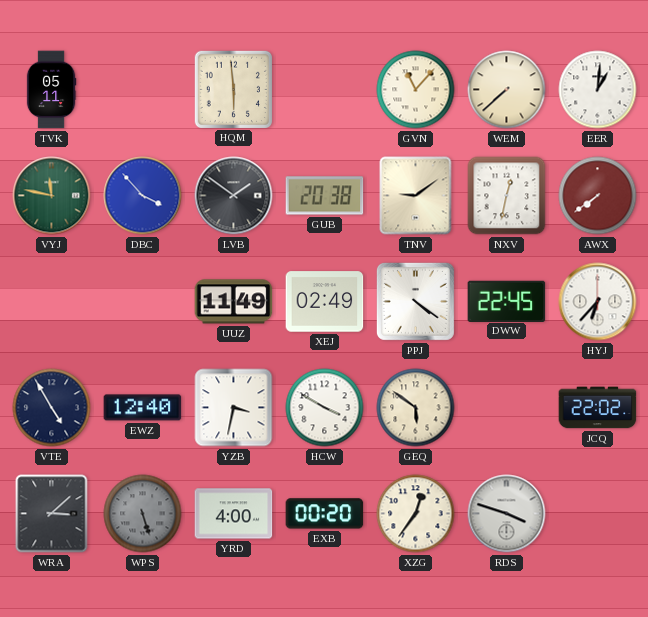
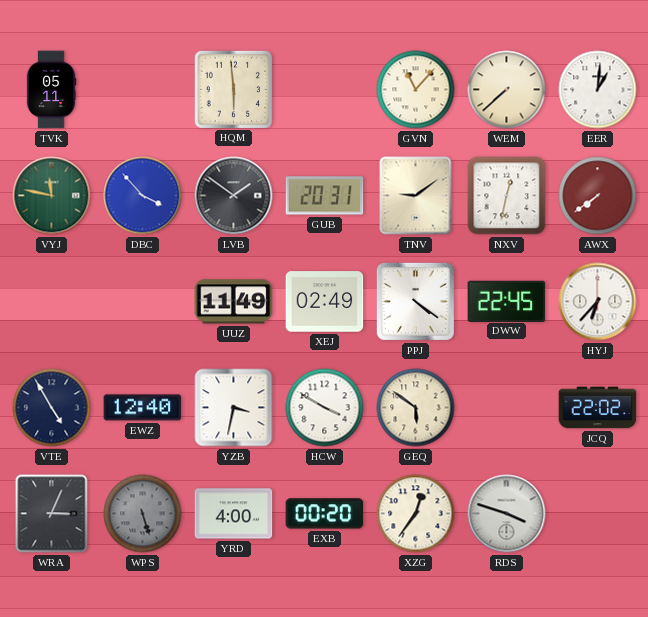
GUB: 20:38 -> 20:31 (325, 196)
WRA: 3:08 -> 3:04 (52, 514)
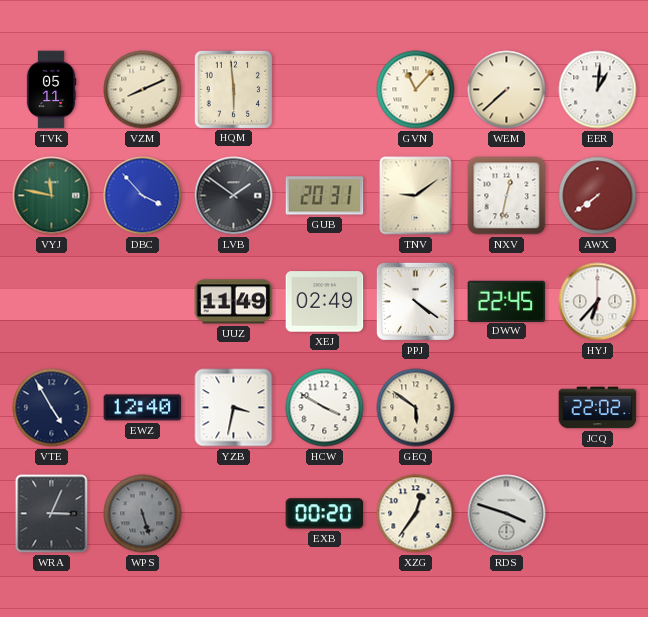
VZM: none -> 8:11 (143, 90)
YRD: 4:00 -> none (234, 514)
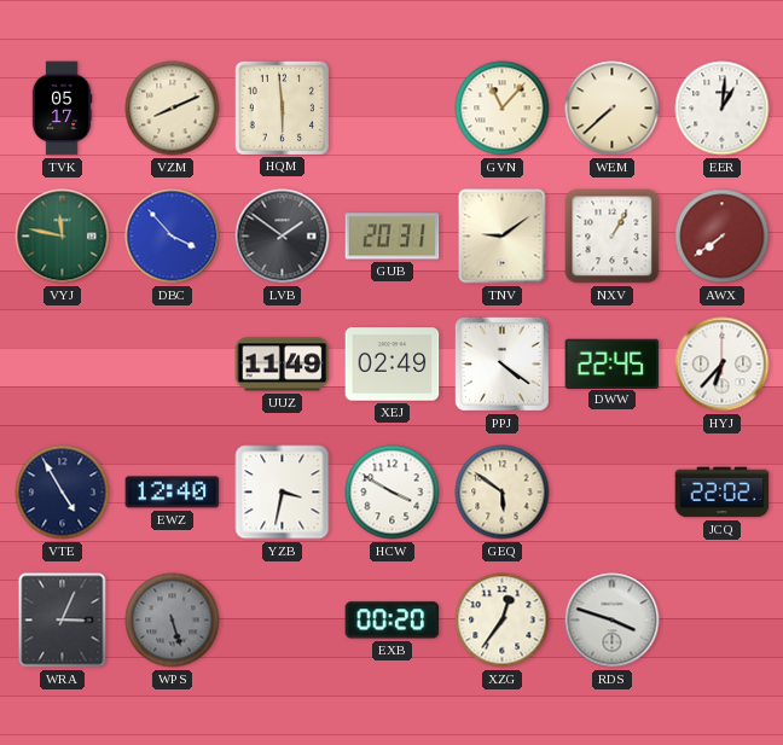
TVK: 05:11 -> 05:17 (62, 109)
NXV: 12:32 -> 1:05 (613, 237)
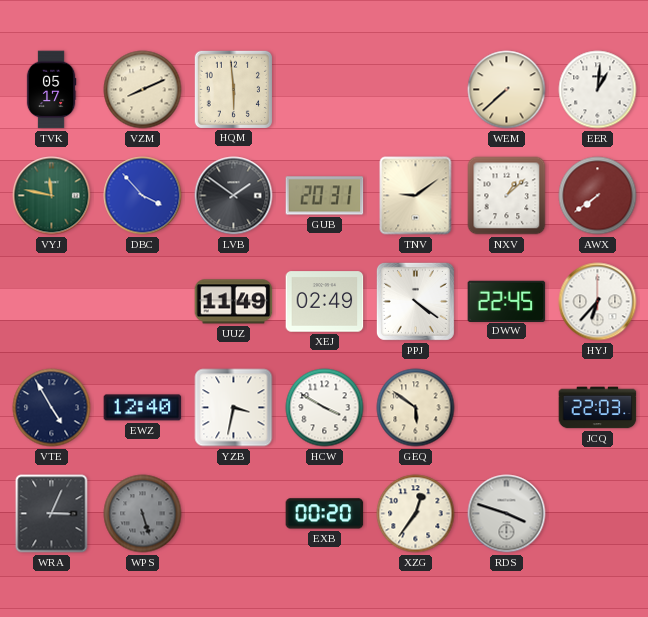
GVN: 11:07 -> none (503, 109)
NXV: 1:05 -> 1:08 (507, 196)
JCQ: 22:02 -> 22:03 (598, 408)
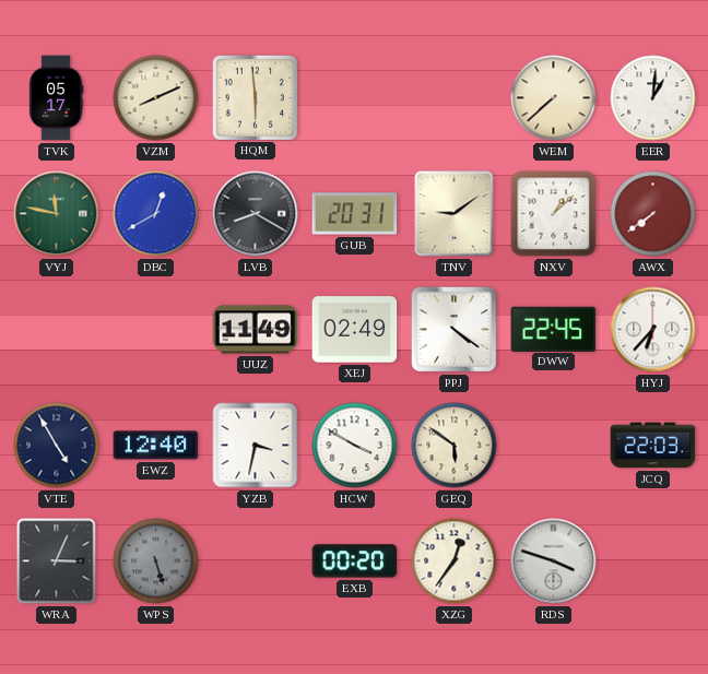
DBC: 3:53 -> 12:40 (156, 214)
LVB: 1:51 -> 8:20 (256, 214)
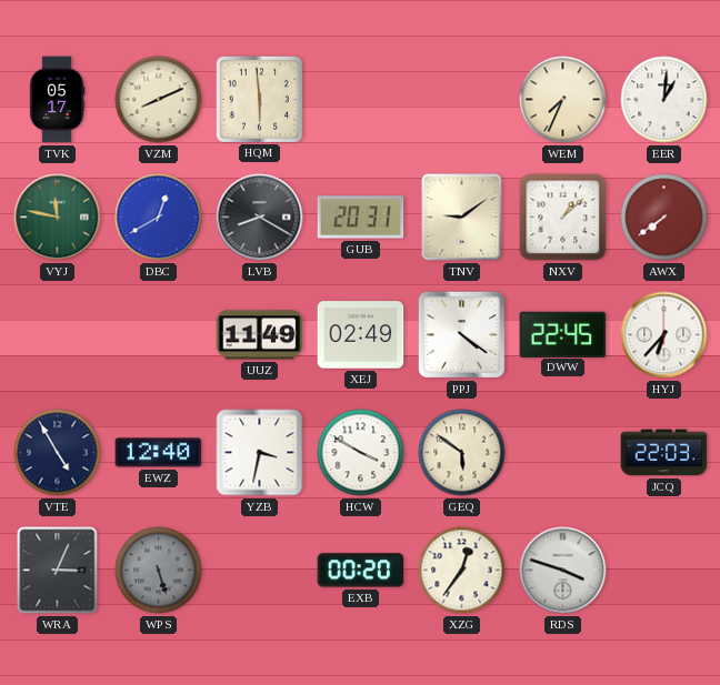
WEM: 7:38 -> 7:34 (563, 100)
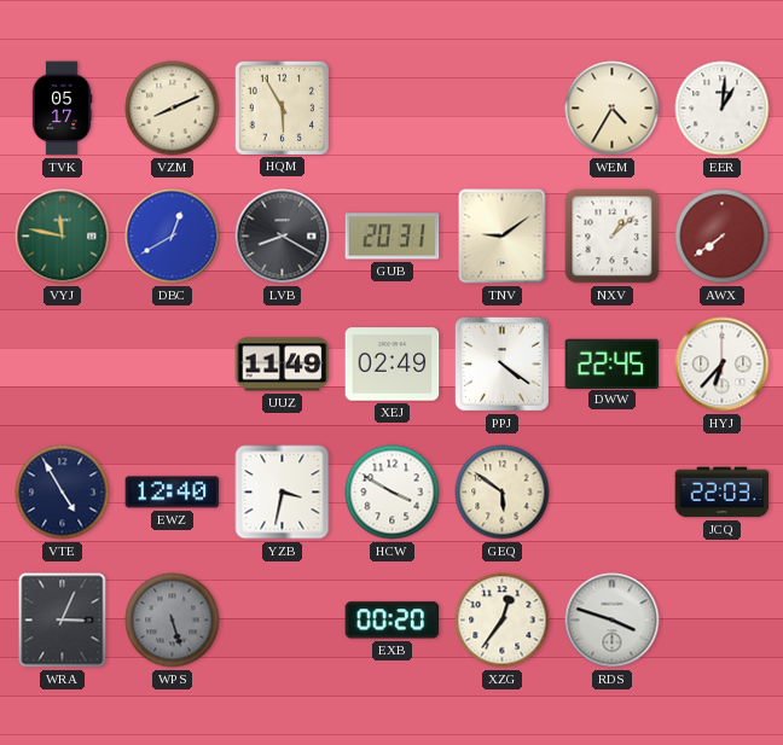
HQM: 5:59 -> 5:55 (282, 107)
WEM: 7:34 -> 4:35 (613, 109)
